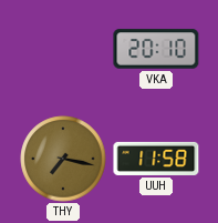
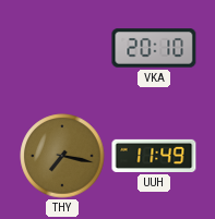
UUH: 11:58 -> 11:49 (154, 156)
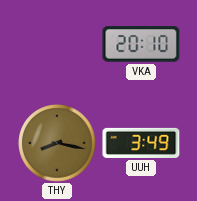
THY: 7:17 -> 8:17 (57, 143)
UUH: 11:49 -> 3:49 (141, 143)
